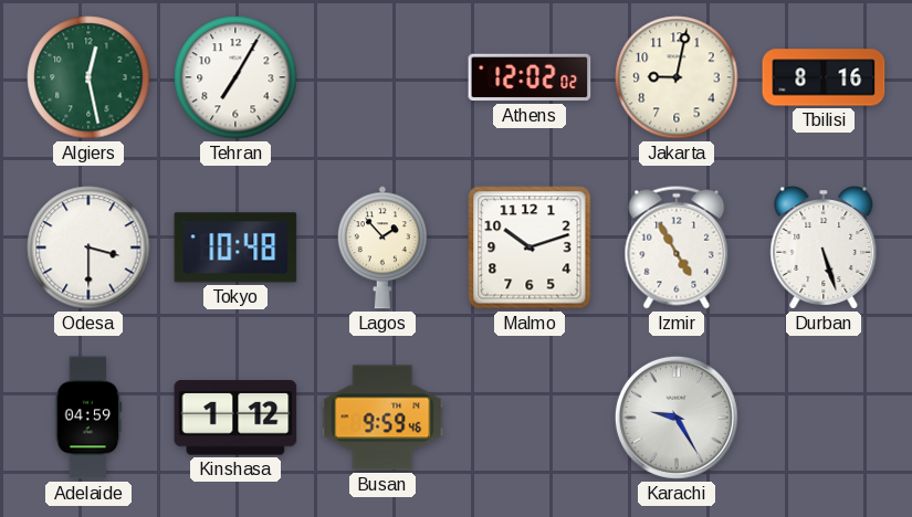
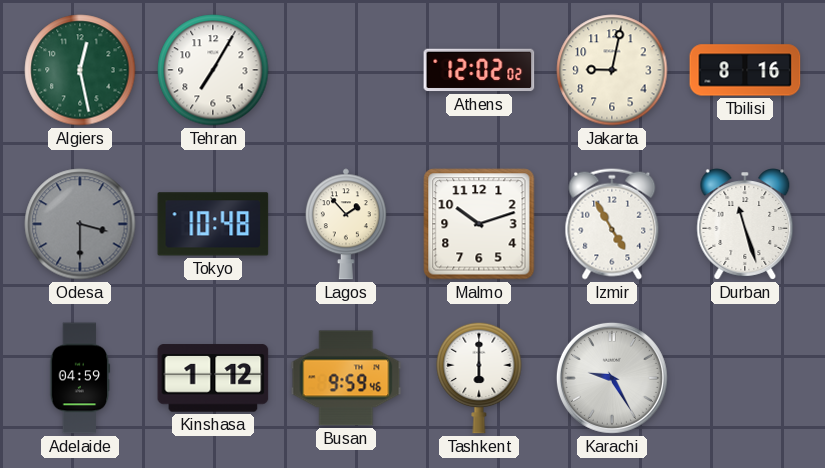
Odesa dial: white -> grey (80, 224)
Durban: 5:27 -> 11:27 (745, 224)
Tashkent: none -> 6:00 (479, 378)
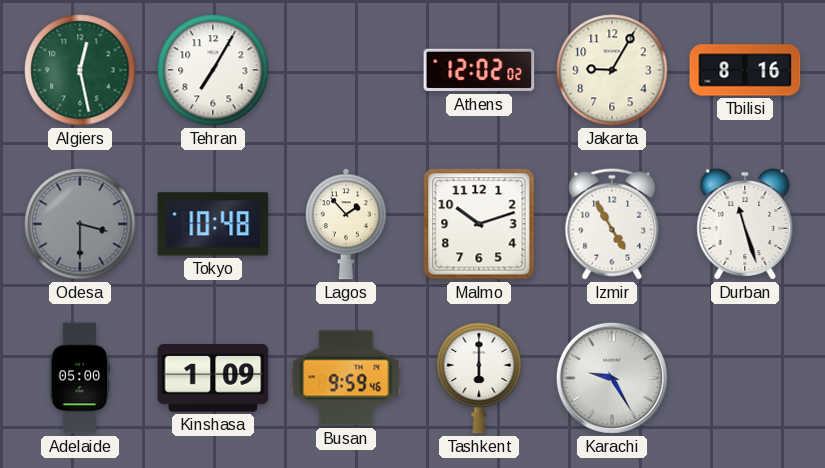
Jakarta: 9:02 -> 9:05 (612, 70)
Adelaide: 04:59 -> 05:00 (80, 378)
Kinshasa: 1:12 -> 1:09 (213, 378)
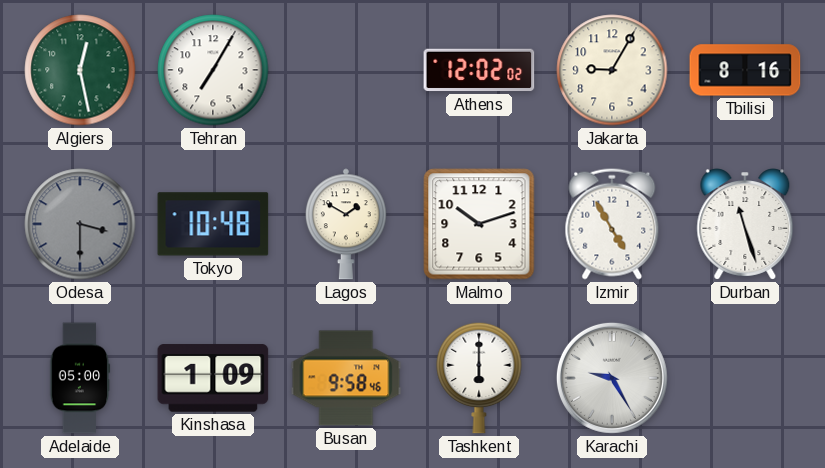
Lagos: 1:53 -> 1:50 (346, 224)
Busan: 9:59 -> 9:58 (346, 378)
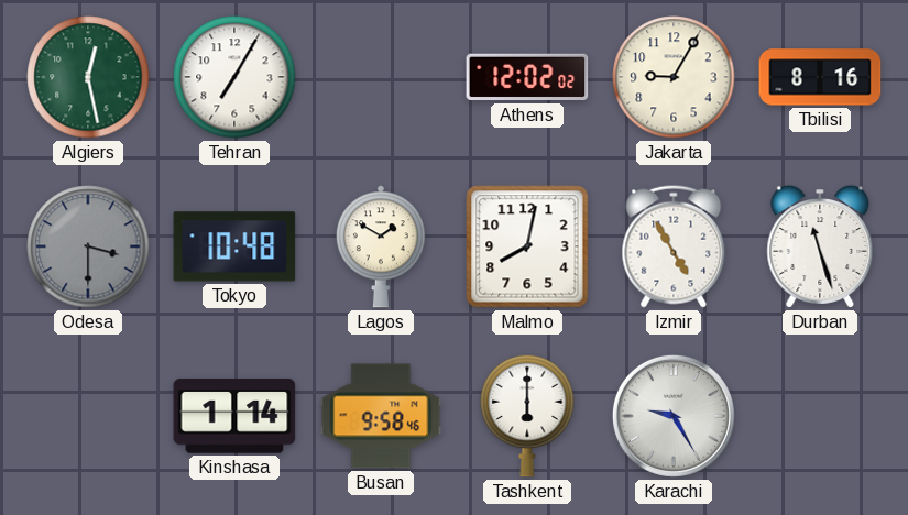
Malmo: 10:12 -> 8:02 (527, 246)
Adelaide: 05:00 -> none (80, 378)
Kinshasa: 1:09 -> 1:14 (234, 416)
